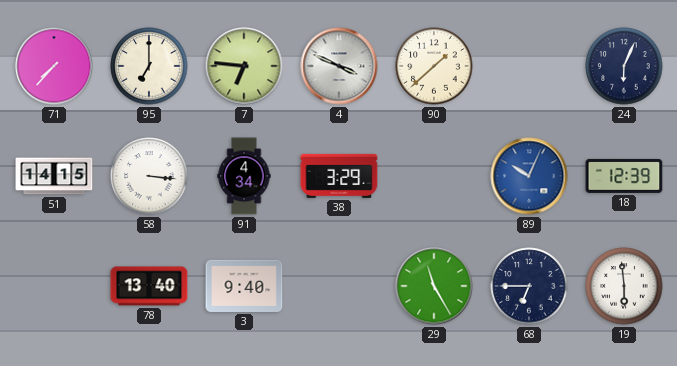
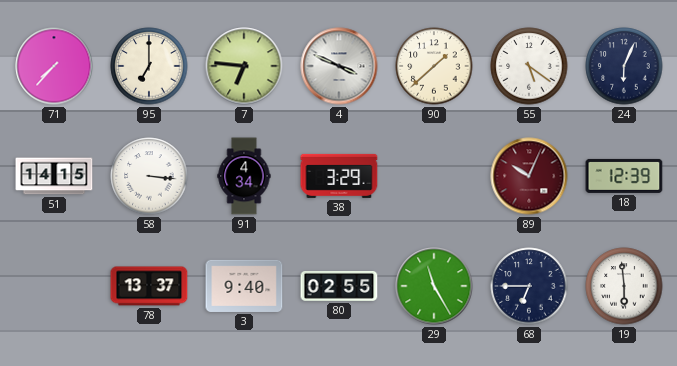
55: none -> 5:21 (529, 66)
89 dial: blue -> burgundy (529, 176)
78: 13:40 -> 13:37 (149, 286)
80: none -> 02:55 (339, 286)
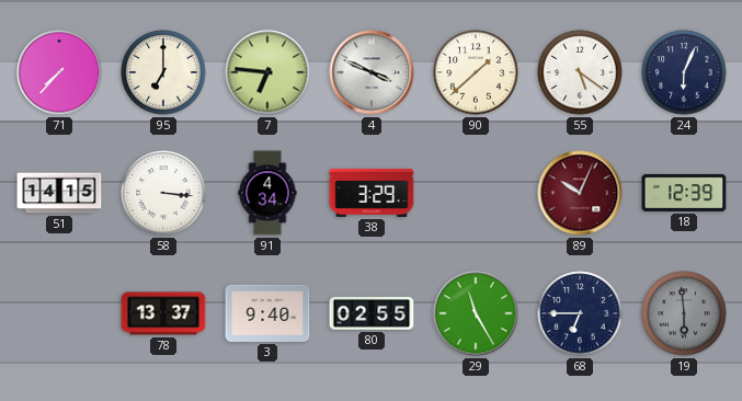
19 dial: white -> grey (684, 313)
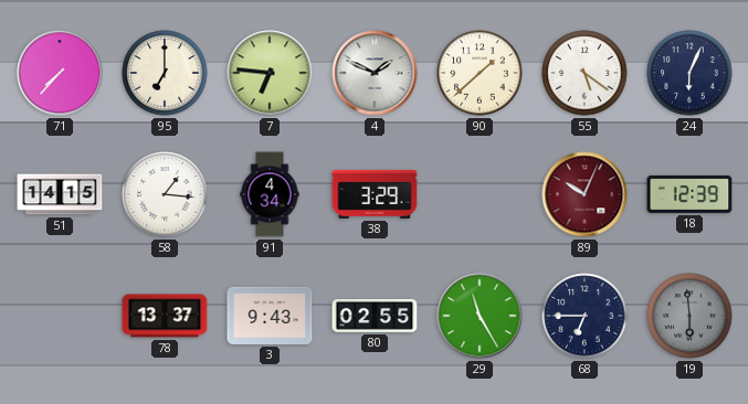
4: 3:49 -> 1:49 (375, 73)
58: 3:16 -> 1:16 (165, 194)
3: 9:40 -> 9:43 (270, 316)
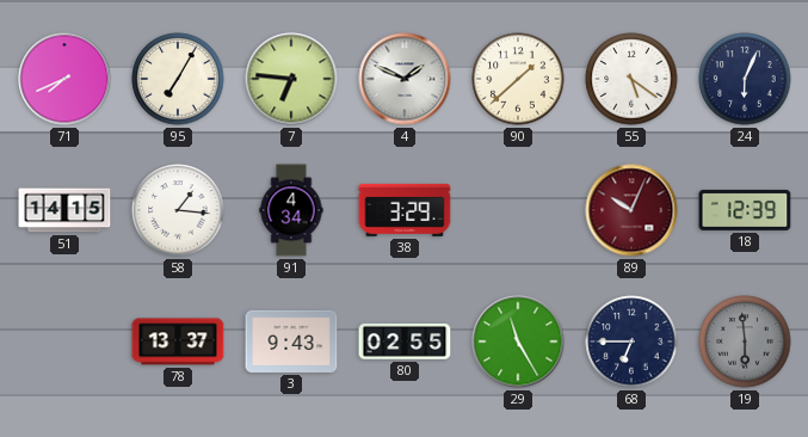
71: 7:37 -> 7:41 (64, 79)
95: 7:00 -> 7:05 (178, 79)
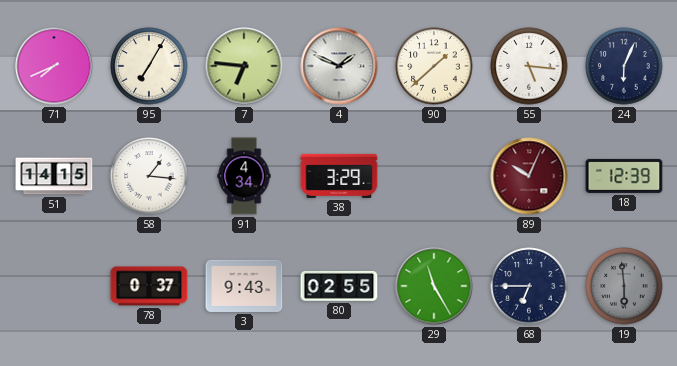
55: 5:21 -> 5:16 (529, 66)
78: 13:37 -> 0:37 (149, 286)
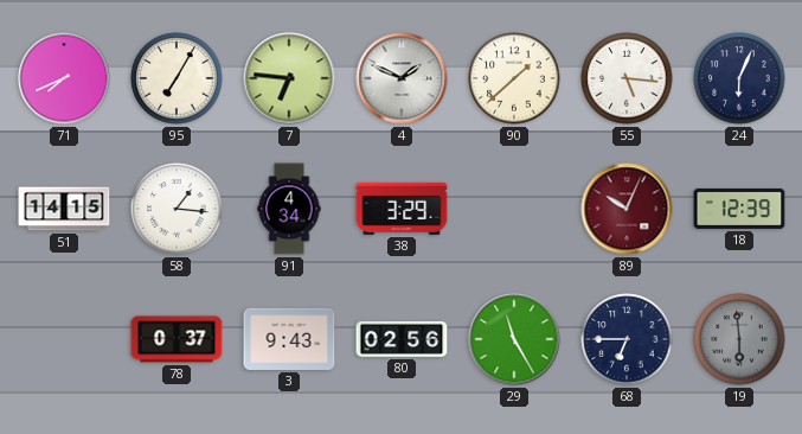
80: 02:55 -> 02:56 (402, 339)
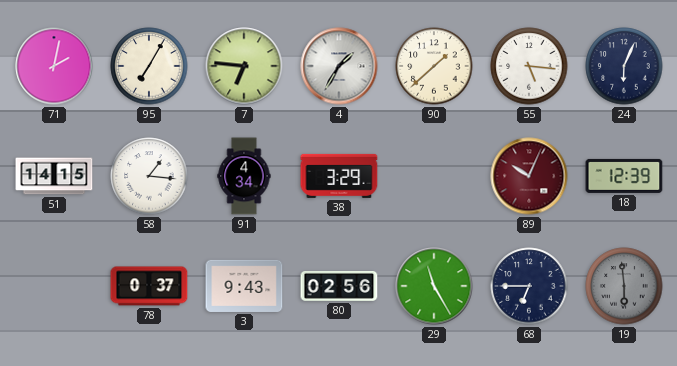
71: 7:41 -> 2:02 (54, 66)
4: 1:49 -> 1:35 (339, 66)
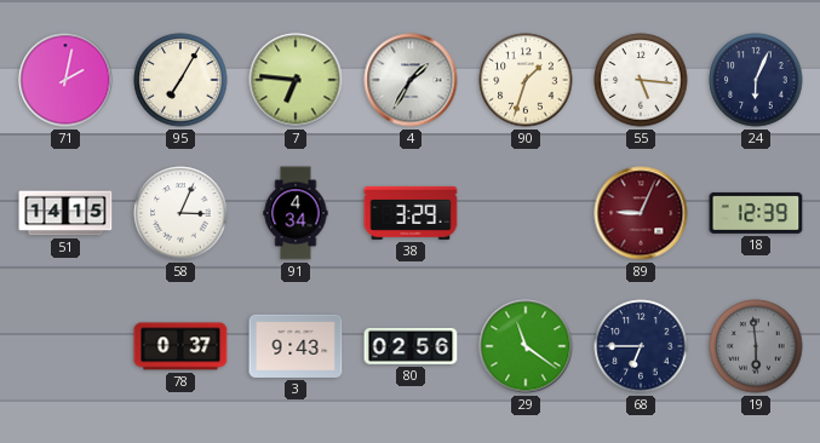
90: 1:38 -> 1:33 (526, 80)
58: 1:16 -> 3:04 (180, 213)
89: 10:04 -> 9:04 (641, 213)
29: 11:25 -> 11:21 (526, 346)
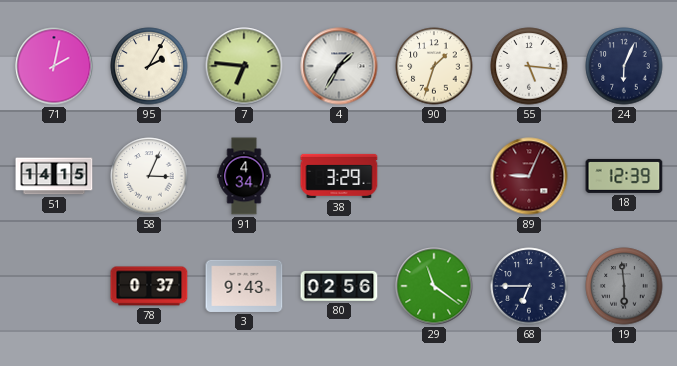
95: 7:05 -> 2:05 (149, 66)
